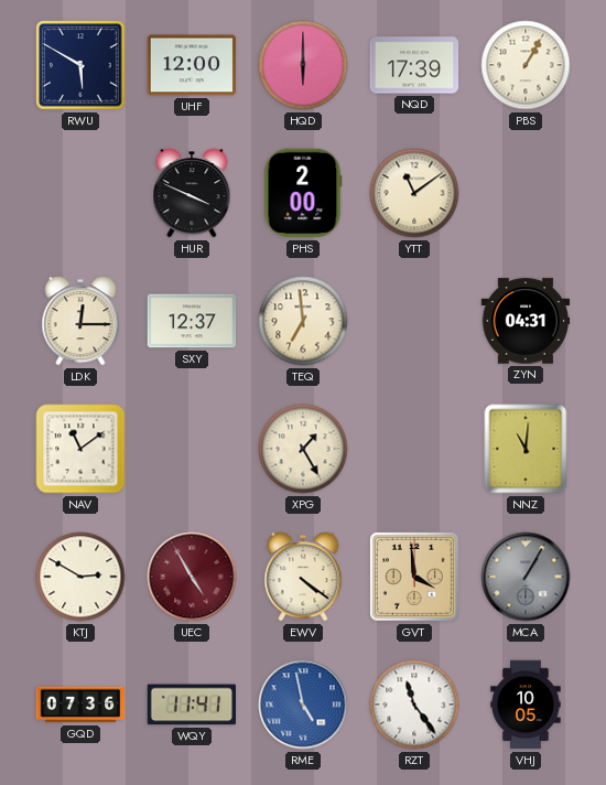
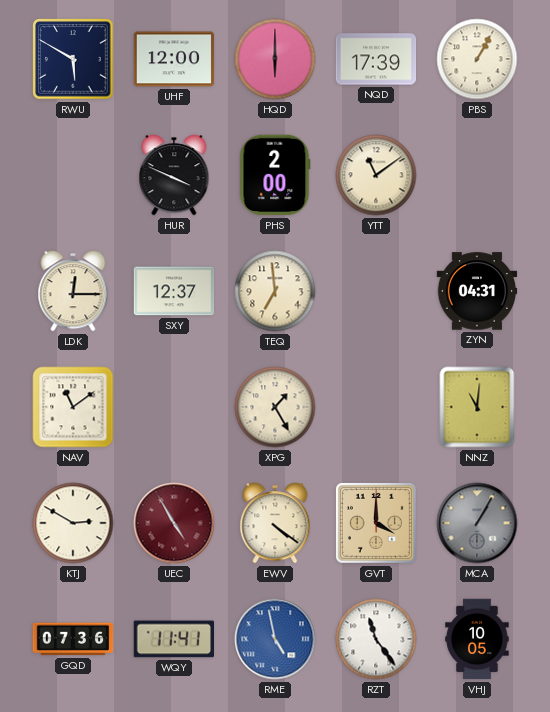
GVT: 3:59 -> 4:00 (376, 523)
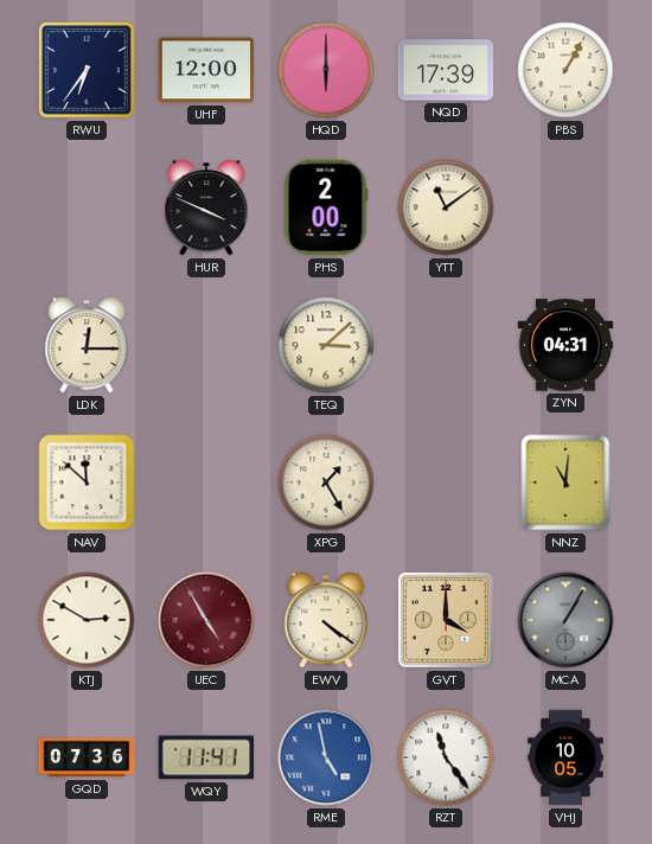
RWU: 5:50 -> 6:36 (87, 70)
SXY: 12:37 -> none (174, 291)
TEQ: 6:59 -> 3:08 (326, 345)
NAV: 11:09 -> 11:52 (87, 482)
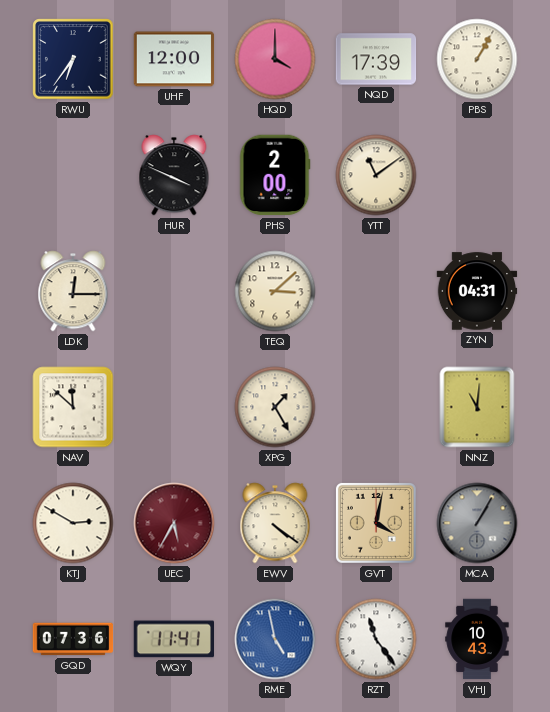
HQD: 6:00 -> 4:00 (275, 59)
UEC: 4:55 -> 5:35 (174, 523)
GVT: 4:00 -> 4:02 (376, 523)
VHJ: 10:05 -> 10:43 (477, 639)
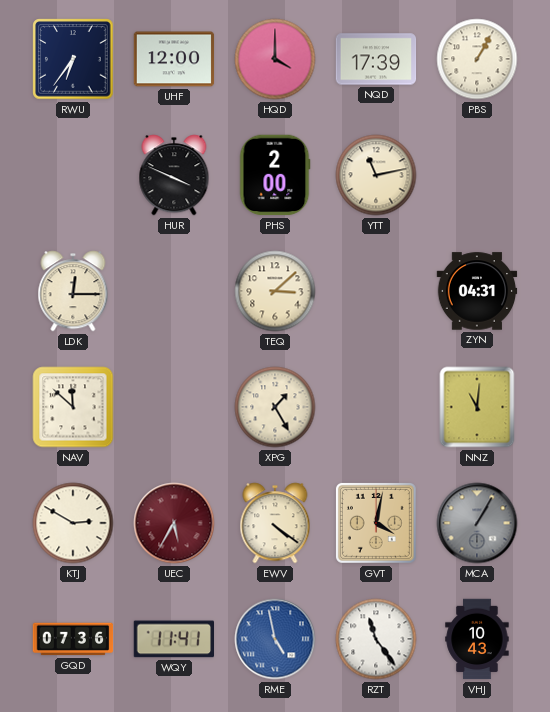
YTT: 11:09 -> 11:13 (376, 175)
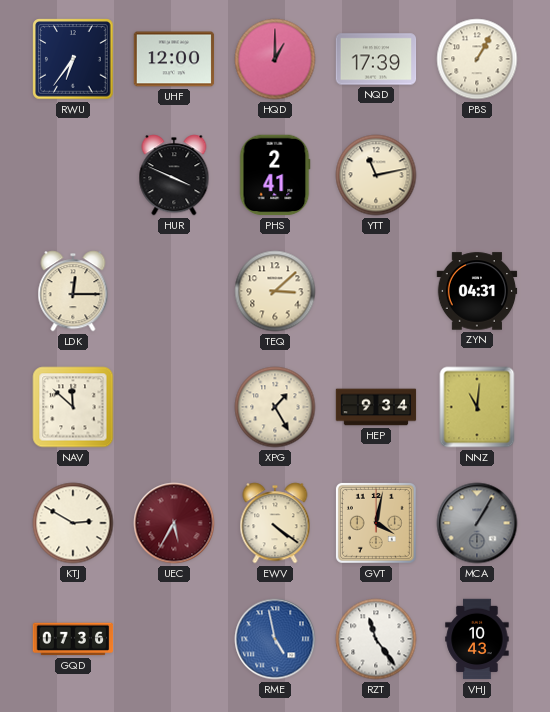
HQD: 4:00 -> 1:00 (275, 59)
PHS: 2:00 -> 2:41 (275, 175)
HEP: none -> 9:34 (376, 407)
WQY: 11:41 -> none (173, 639)
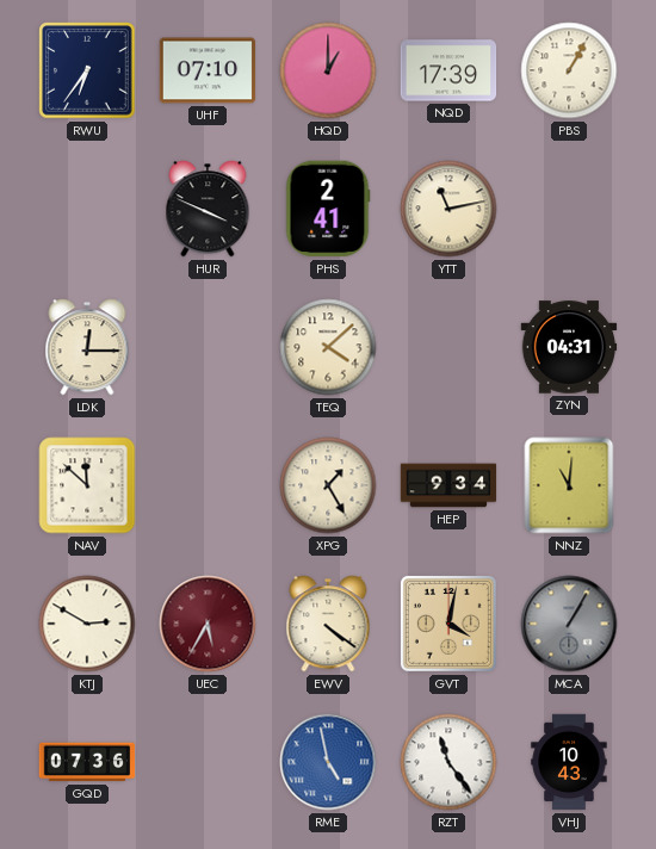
UHF: 12:00 -> 07:10 (208, 70)
TEQ: 3:08 -> 4:08 (328, 347)
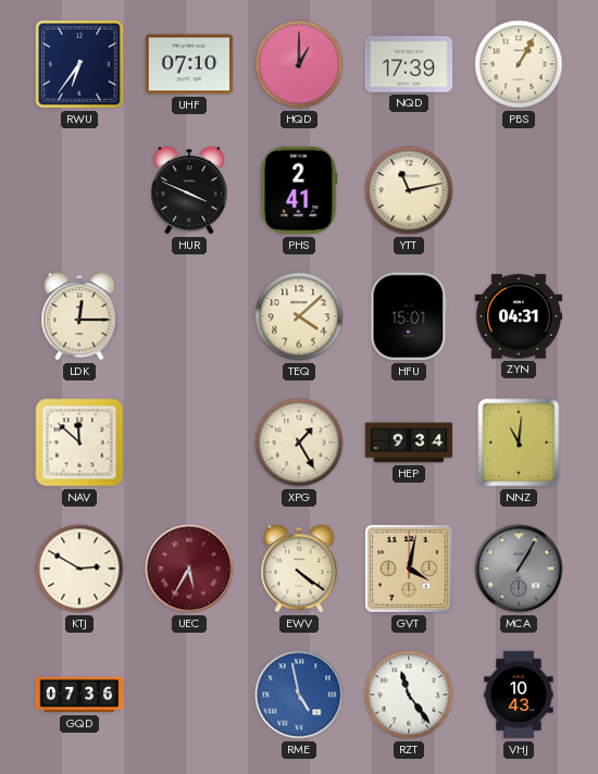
HFU: none -> 15:01 (409, 316)
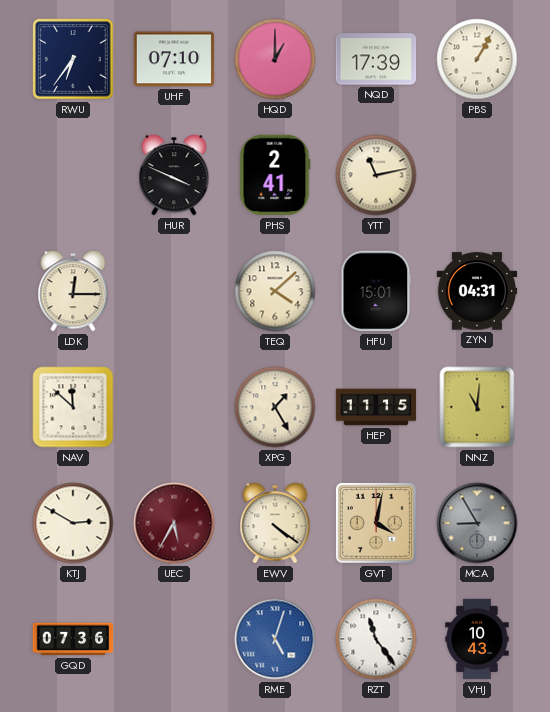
HEP: 9:34 -> 11:15 (376, 407)
MCA: 1:05 -> 8:55 (477, 523)
RME: 4:58 -> 5:03 (275, 639)
